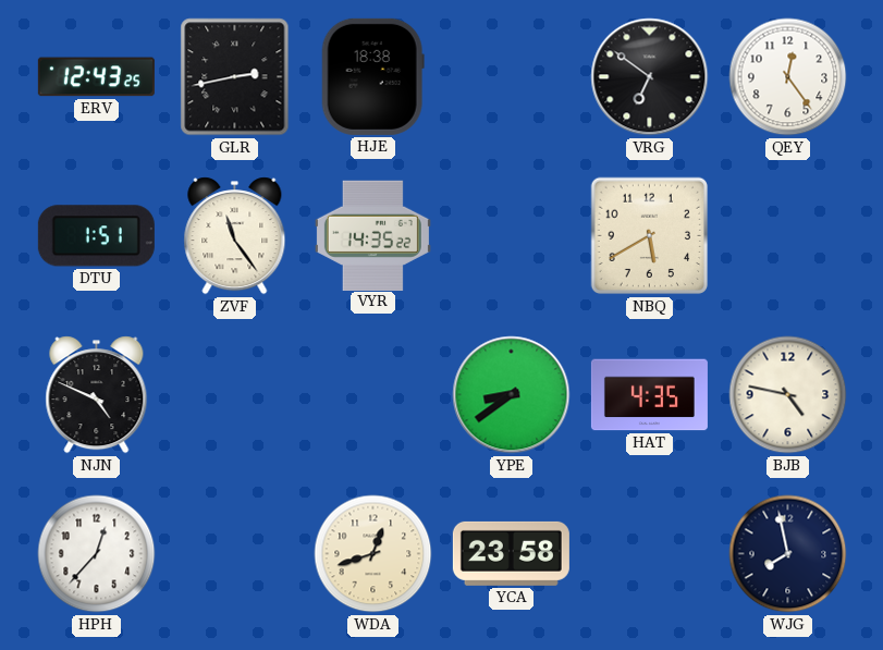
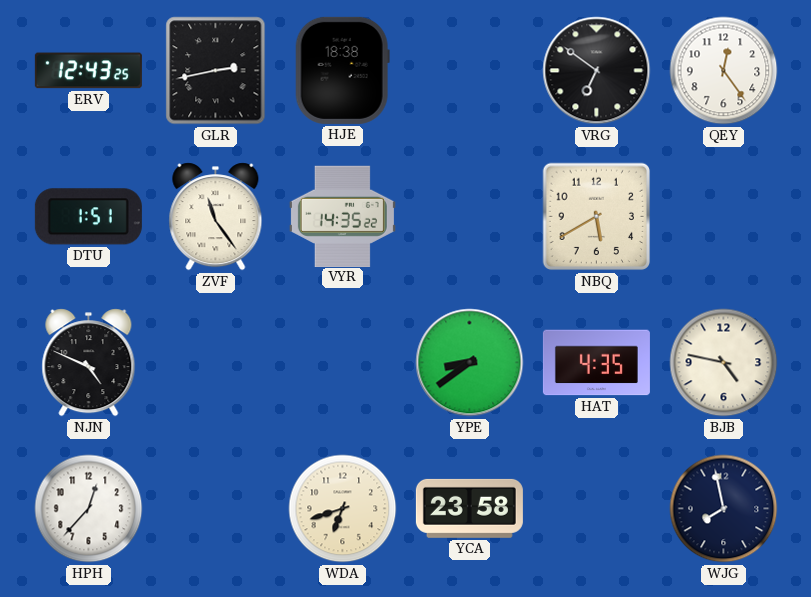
WDA: 12:42 -> 6:42 (343, 509)
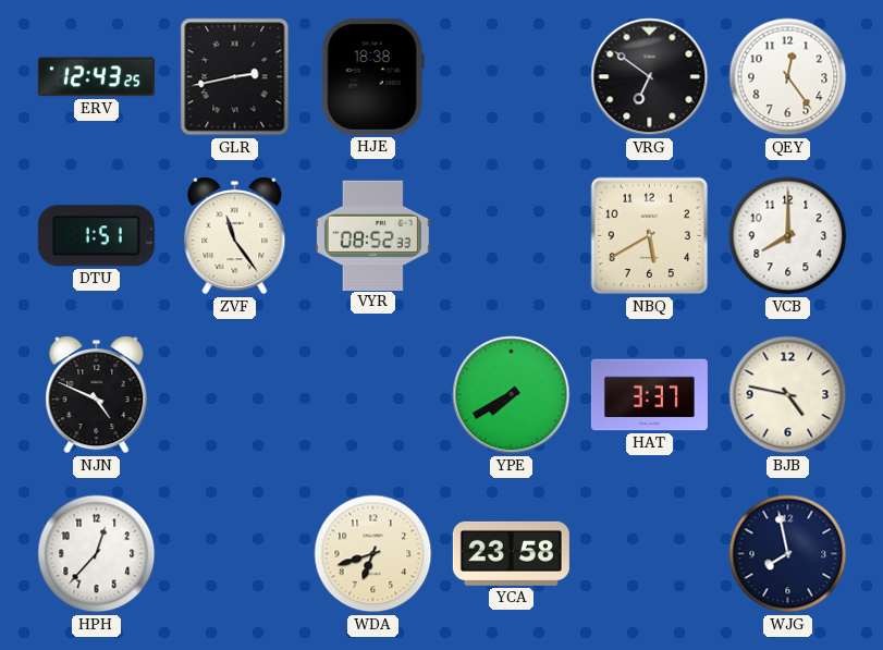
VYR: 14:35 -> 08:52 (372, 235)
VCB: none -> 8:00 (788, 236)
YPE: 8:39 -> 7:40 (512, 395)
HAT: 4:35 -> 3:37 (649, 395)
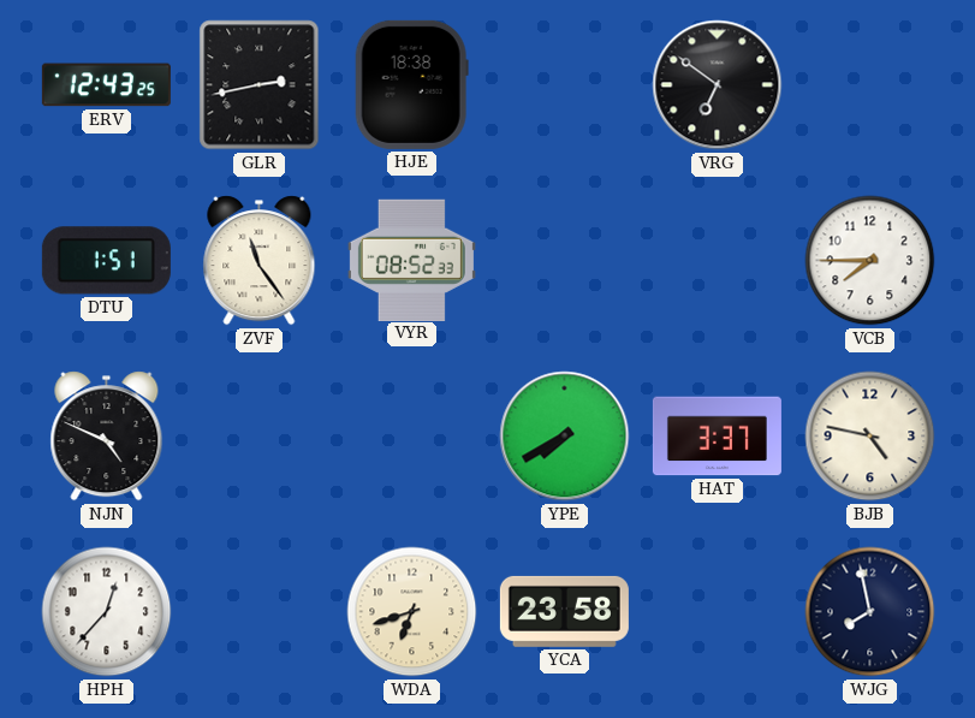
QEY: 12:24 -> none (788, 77)
NBQ: 5:40 -> none (650, 236)
VCB: 8:00 -> 7:45 (870, 261)
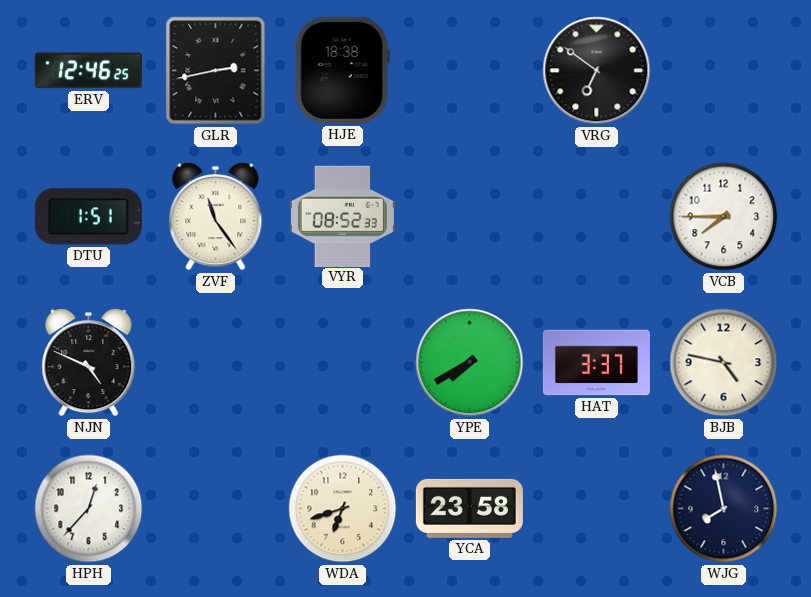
ERV: 12:43 -> 12:46 (88, 71)
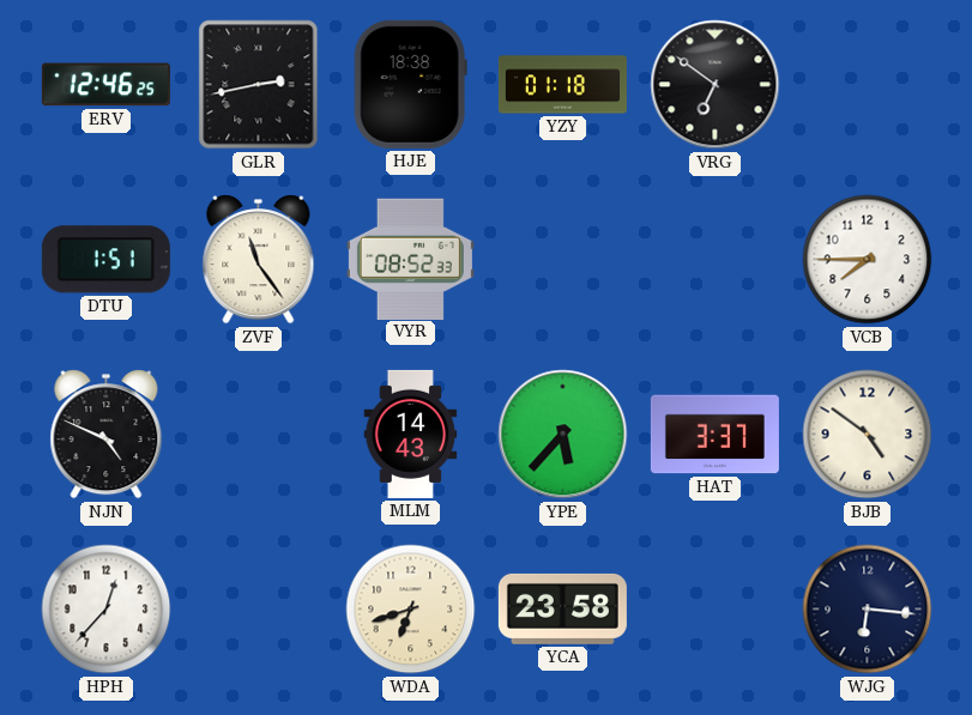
YZY: none -> 01:18 (562, 85)
MLM: none -> 14:43 (411, 434)
YPE: 7:40 -> 5:37 (563, 435)
BJB: 4:47 -> 4:51 (868, 435)
WJG: 7:58 -> 6:16 (868, 610)
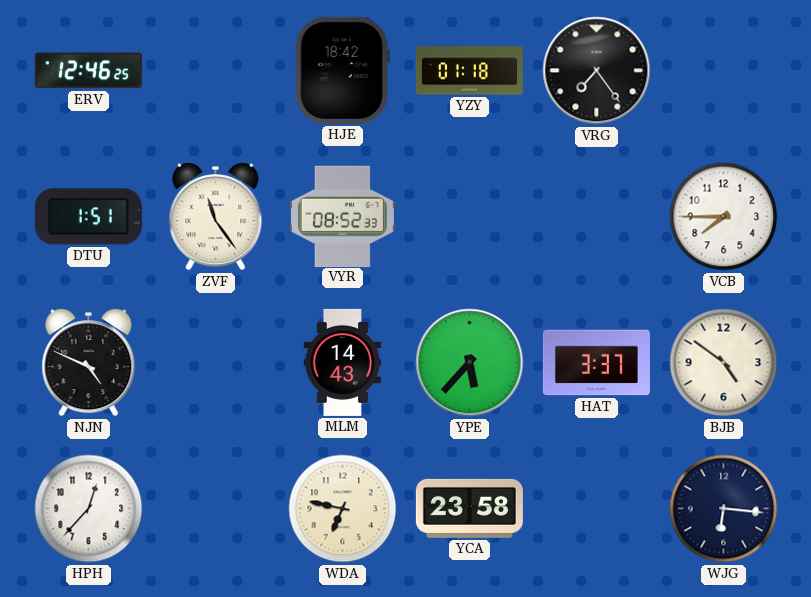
GLR: 2:43 -> none (259, 85)
HJE: 18:38 -> 18:42 (342, 70)
VRG: 6:51 -> 7:24 (597, 71)
WDA: 6:42 -> 6:47 (343, 509)
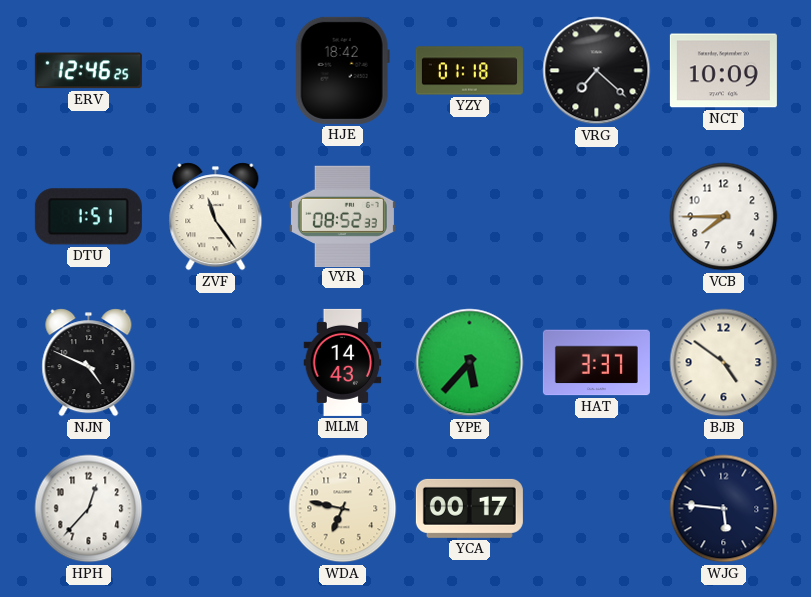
VRG: 7:24 -> 7:22 (597, 71)
NCT: none -> 10:09 (723, 71)
YCA: 23:58 -> 00:17 (469, 508)
WJG: 6:16 -> 5:46 (724, 509)
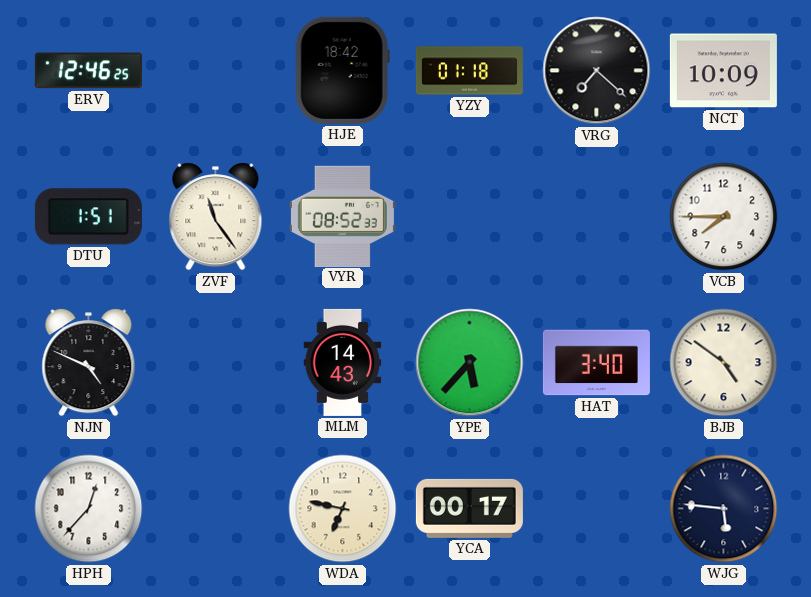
HAT: 3:37 -> 3:40 (596, 363)
